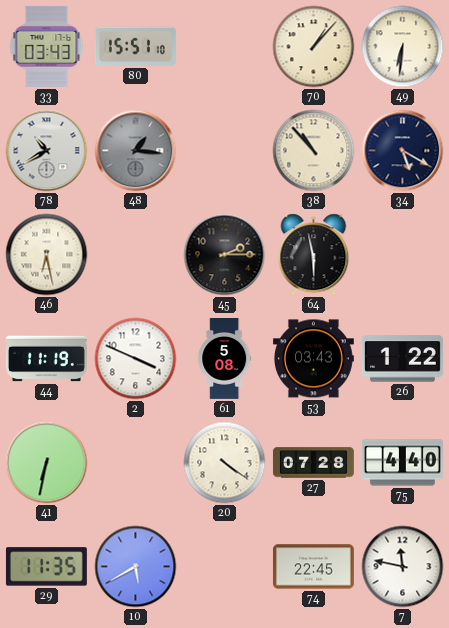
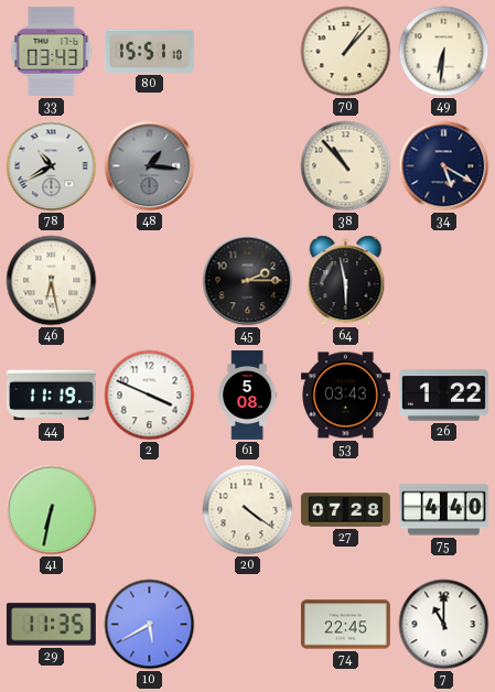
7: 11:47 -> 11:00 (444, 625)
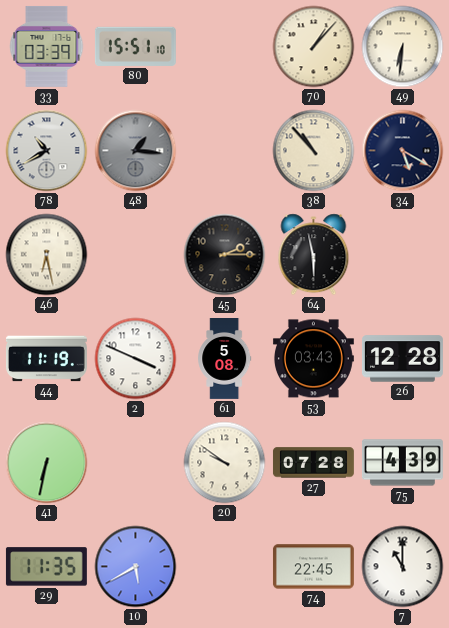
33: 03:43 -> 03:39 (47, 46)
26: 1:22 -> 12:28 (402, 359)
20: 4:21 -> 9:51 (225, 463)
75: 4:40 -> 4:39 (402, 463)
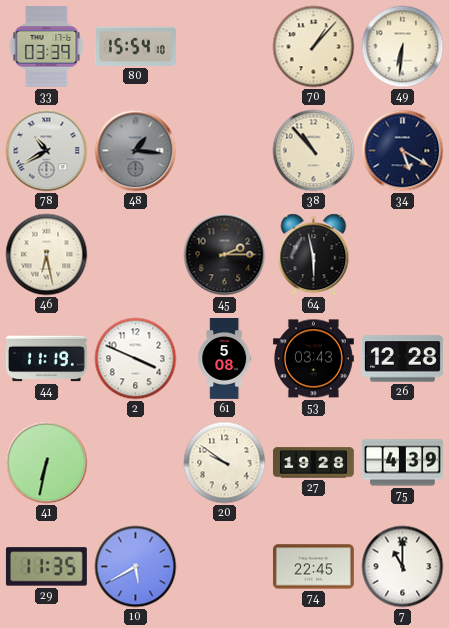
80: 15:51 -> 15:54 (135, 46)
27: 07:28 -> 19:28 (313, 463)
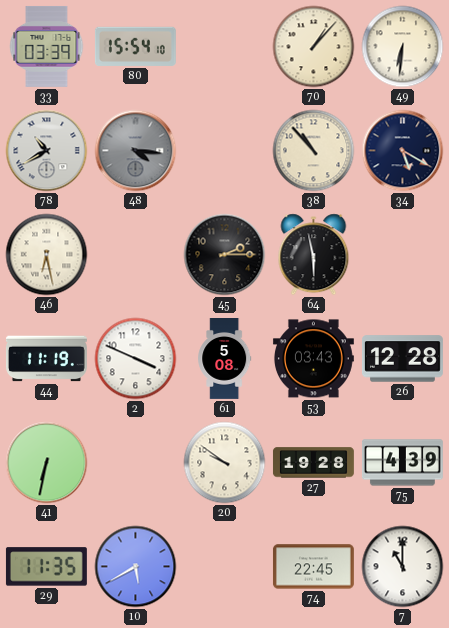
48: 1:16 -> 4:16 (136, 151)
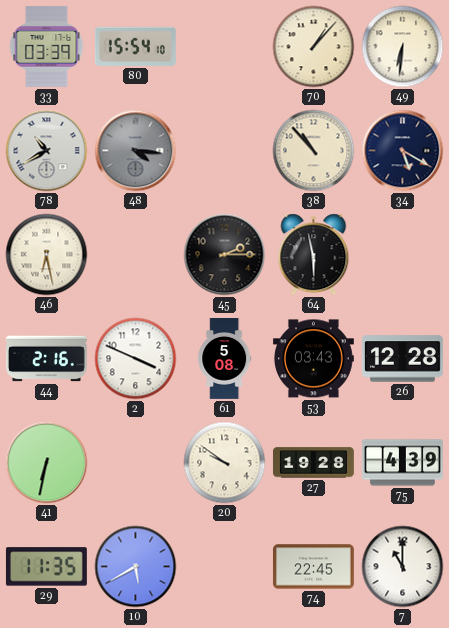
44: 11:19 -> 2:16 (46, 359)
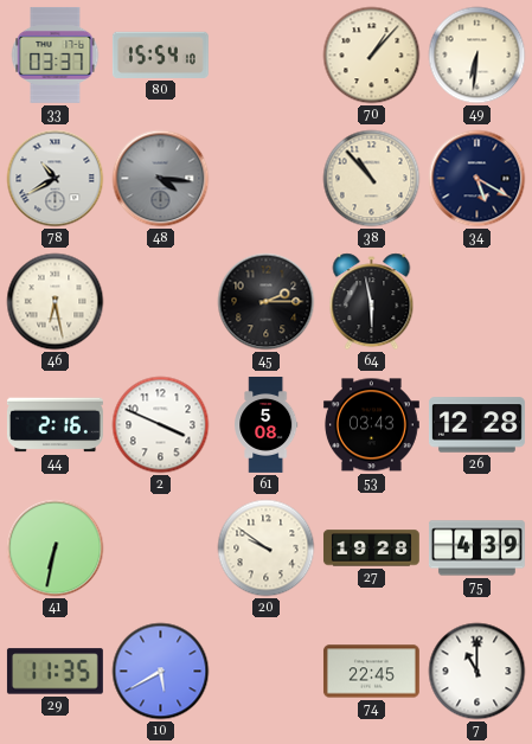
33: 03:39 -> 03:37 (56, 54)
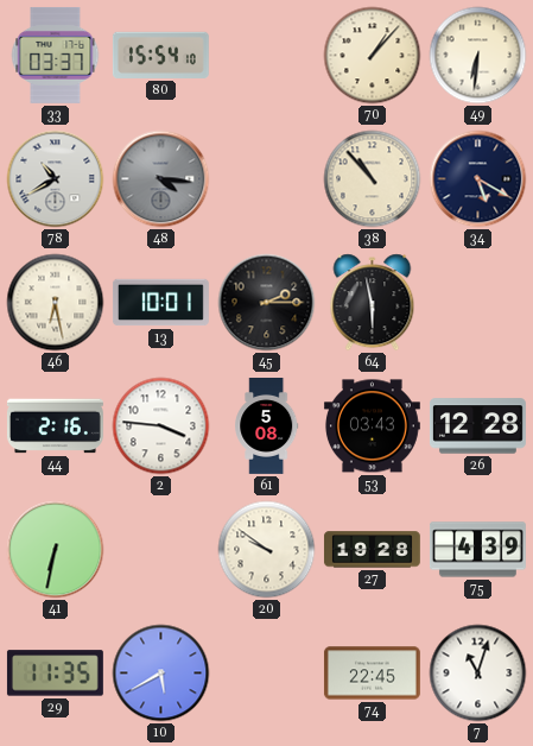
13: none -> 10:01 (160, 303)
2: 3:49 -> 3:46 (161, 426)
7: 11:00 -> 11:03 (478, 674)
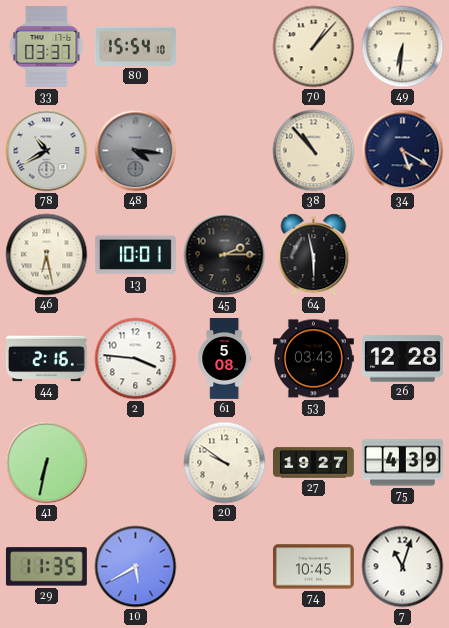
27: 19:28 -> 19:27 (313, 463)
74: 22:45 -> 10:45 (313, 567)
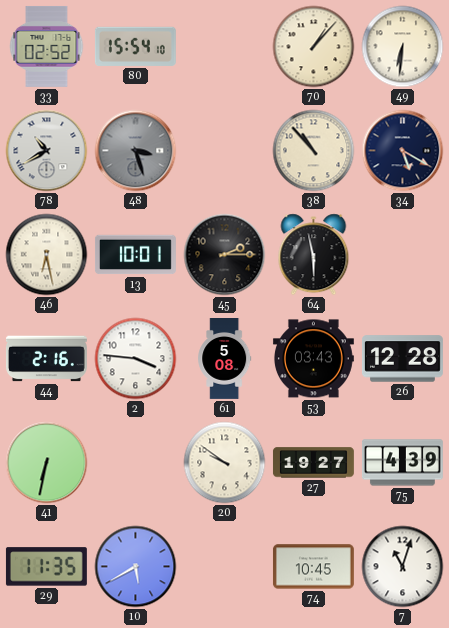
33: 03:37 -> 02:52 (47, 46)
48: 4:16 -> 3:27 (136, 151)
